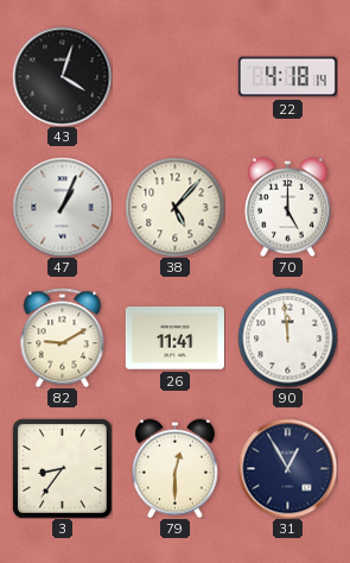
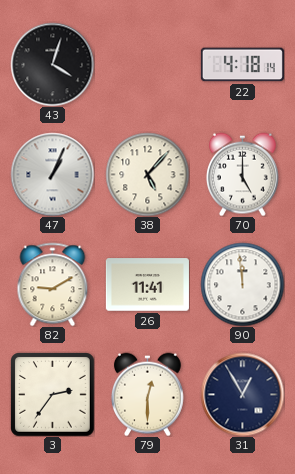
3: 8:36 -> 2:36 (53, 395)
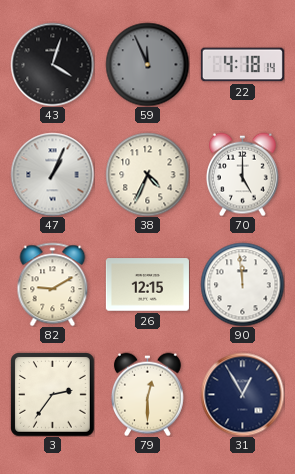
59: none -> 11:56 (147, 64)
38: 5:07 -> 4:34 (147, 174)
26: 11:41 -> 12:15 (147, 285)
